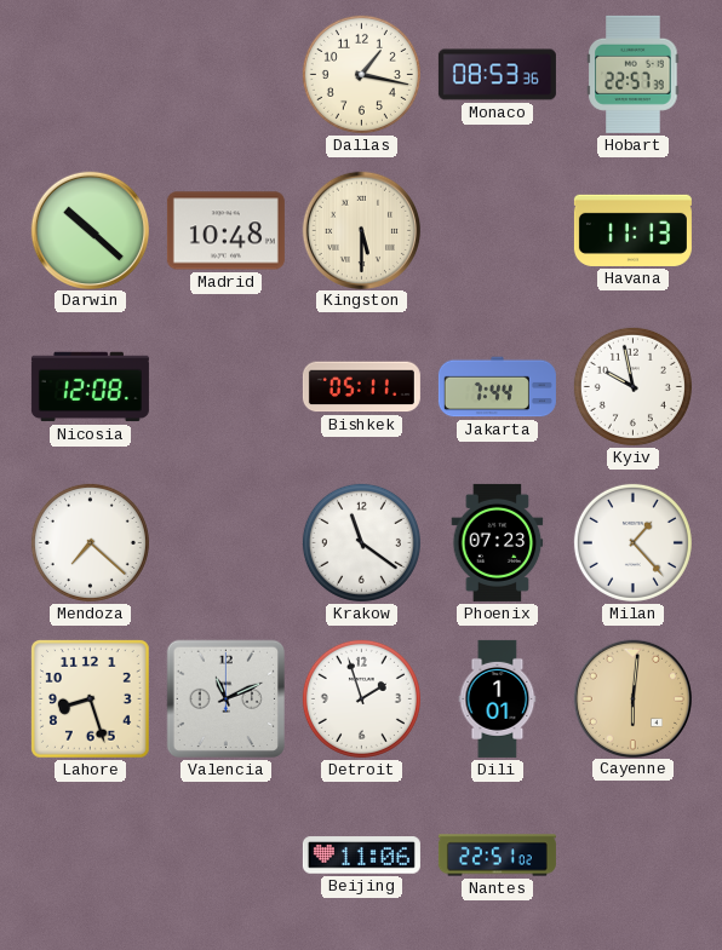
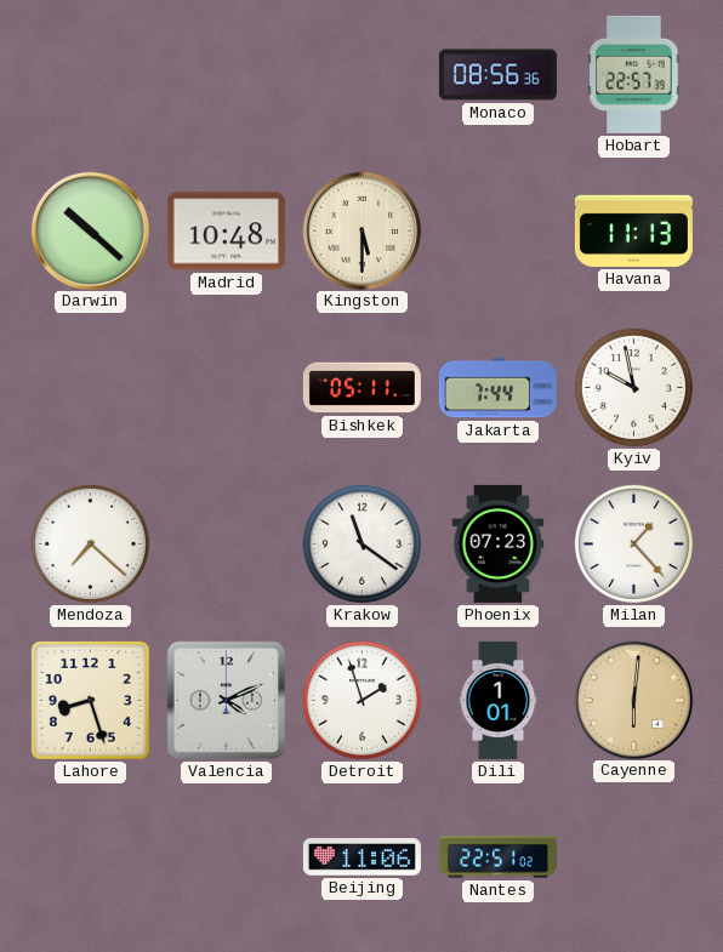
Dallas: 1:17 -> none (361, 74)
Monaco: 08:53 -> 08:56 (497, 75)
Nicosia: 12:08 -> none (90, 387)
Valencia: 11:11 -> 4:11 (227, 701)
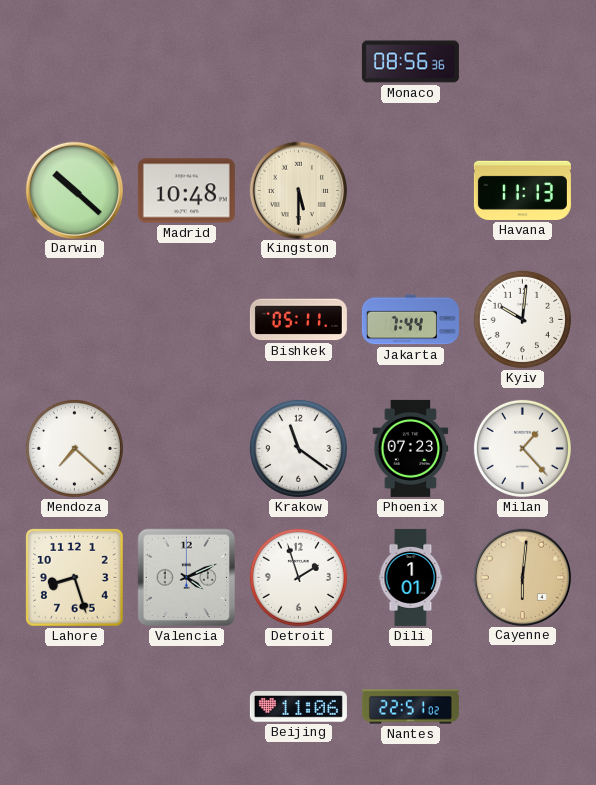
Hobart: 22:57 -> none (634, 74)
Kyiv: 9:58 -> 10:01 (522, 319)
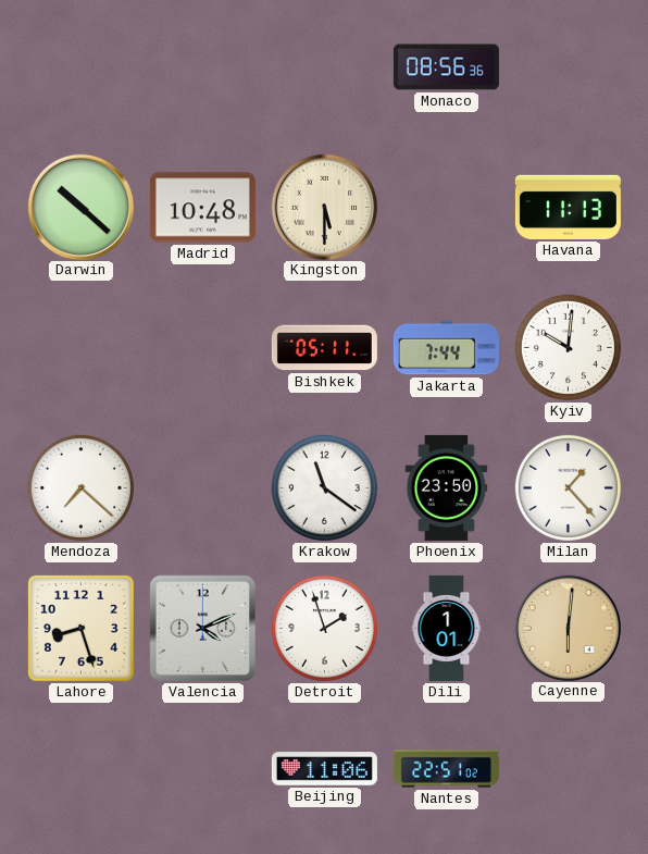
Phoenix: 07:23 -> 23:50 (447, 487)
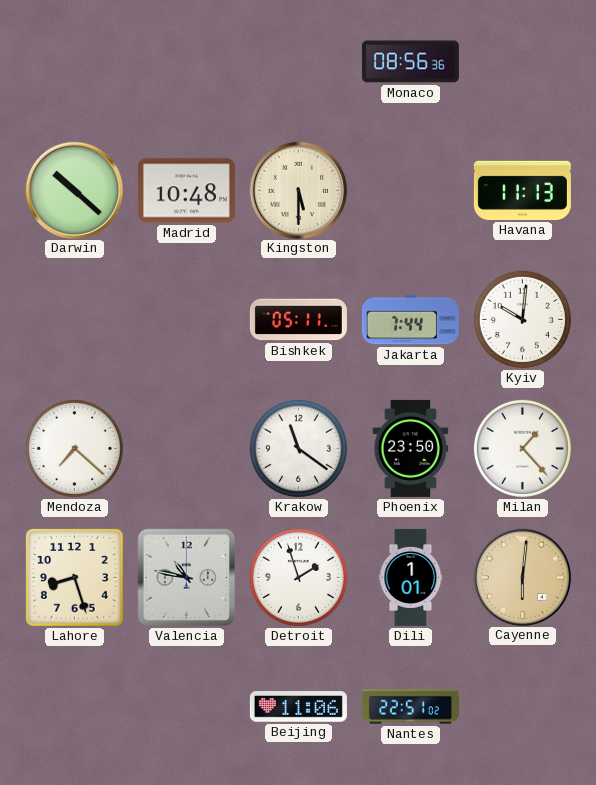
Valencia: 4:11 -> 10:47 (187, 578)
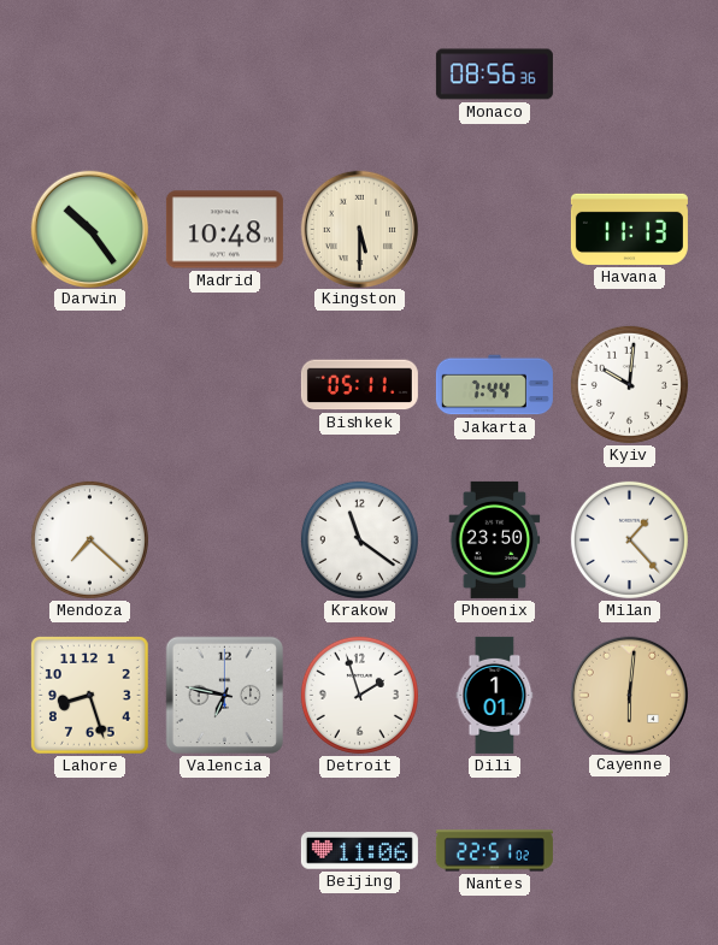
Darwin: 10:22 -> 10:24 (89, 229)
Valencia: 10:47 -> 6:47 (225, 696)
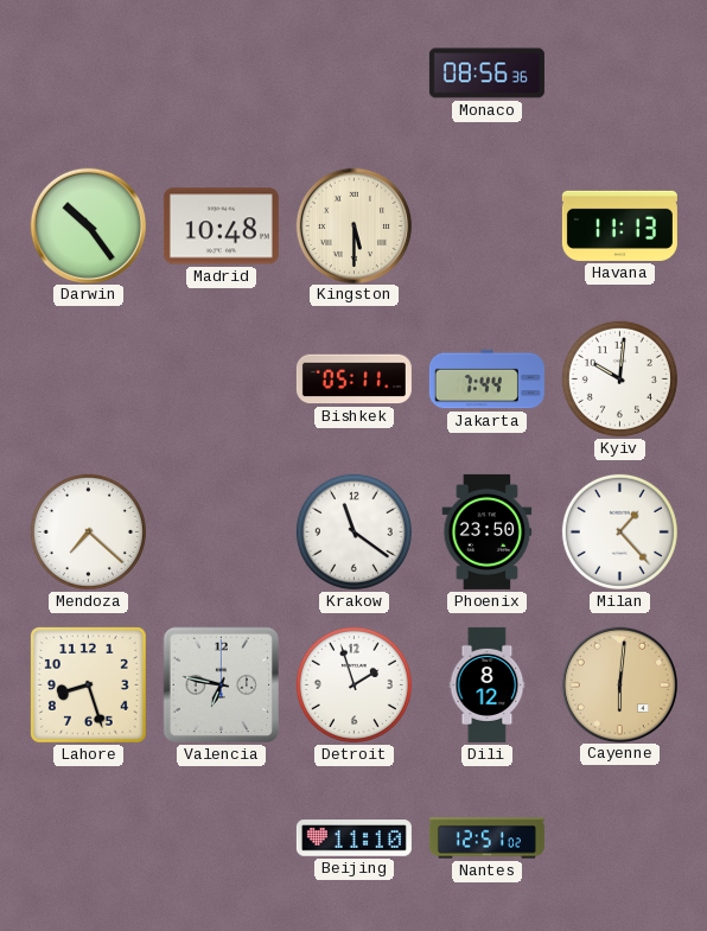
Dili: 1:01 -> 8:12 (488, 684)
Beijing: 11:06 -> 11:10 (353, 838)
Nantes: 22:51 -> 12:51 (486, 838)
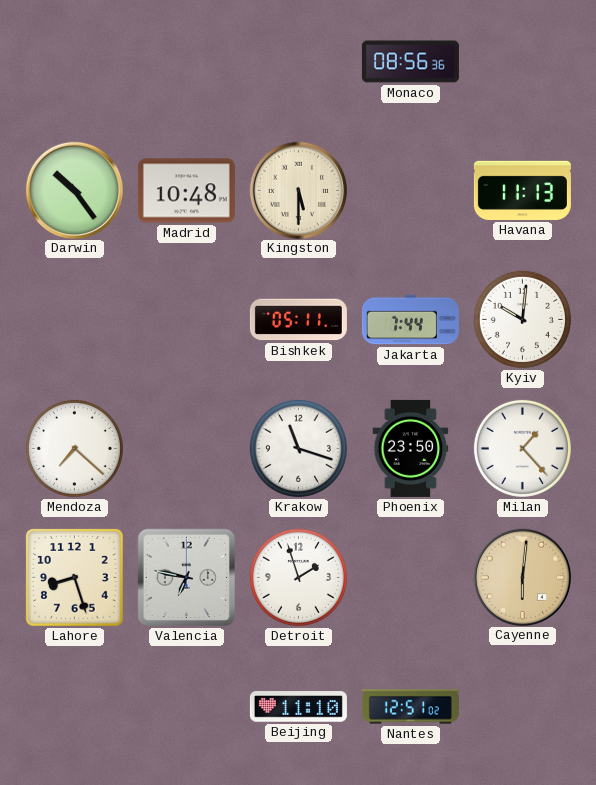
Krakow: 11:21 -> 11:18 (298, 448)
Dili: 8:12 -> none (488, 684)
